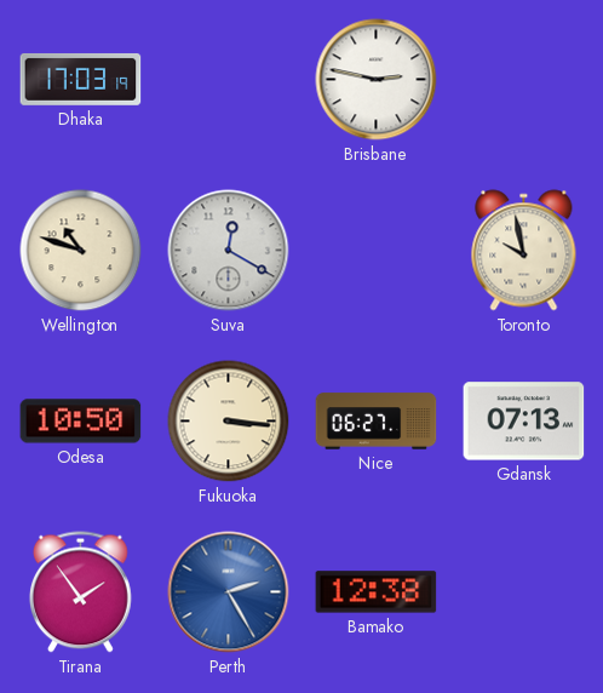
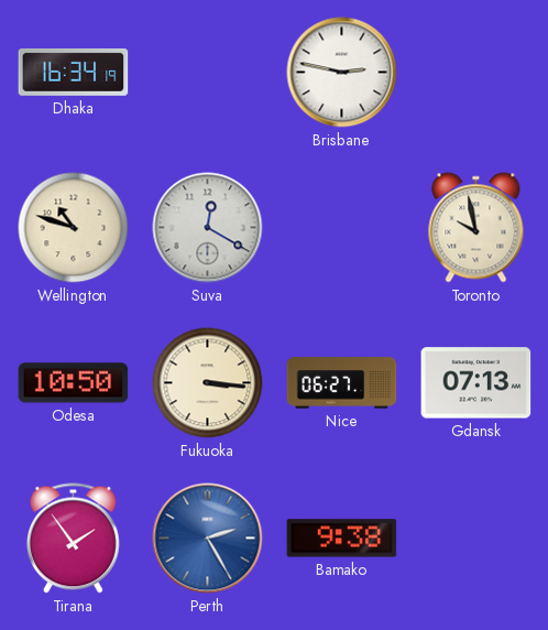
Dhaka: 17:03 -> 16:34 (74, 72)
Bamako: 12:38 -> 9:38 (342, 539)
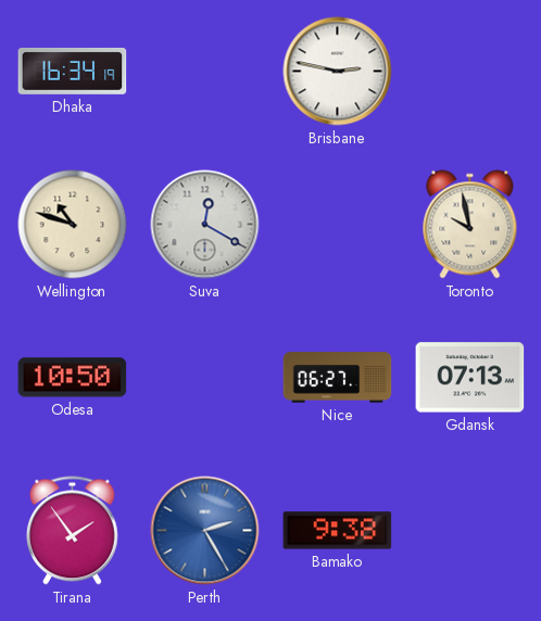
Fukuoka: 3:16 -> none (208, 383)
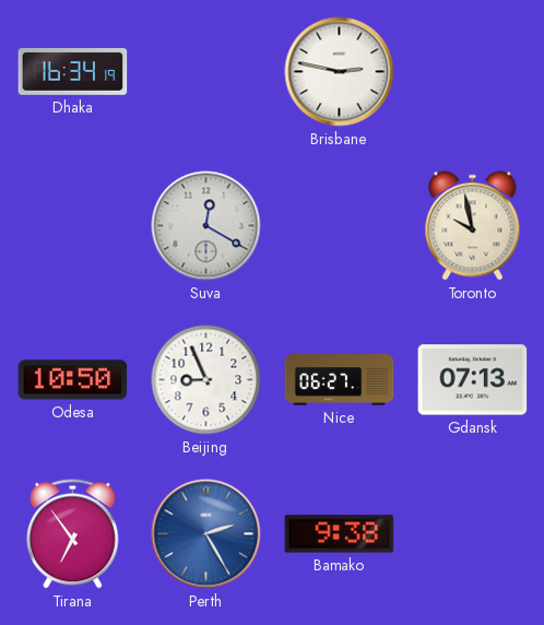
Wellington: 10:48 -> none (73, 225)
Beijing: none -> 8:56 (206, 380)
Tirana: 1:54 -> 6:54 (72, 534)
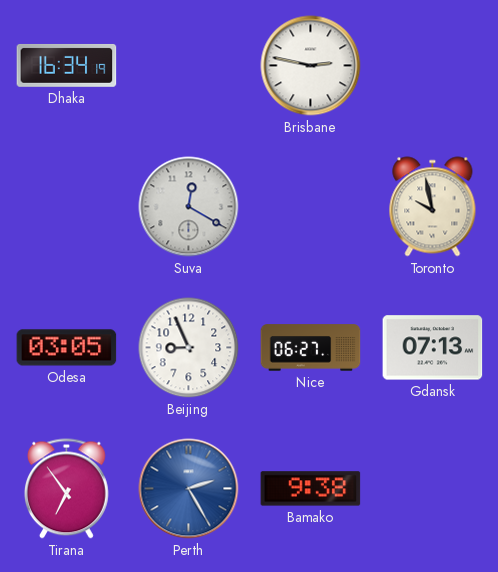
Odesa: 10:50 -> 03:05 (67, 348)
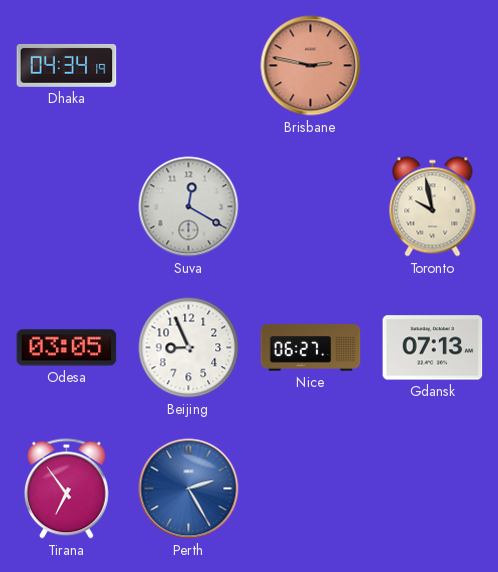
Dhaka: 16:34 -> 04:34 (67, 65)
Brisbane dial: white -> salmon (311, 66)
Bamako: 9:38 -> none (311, 489)
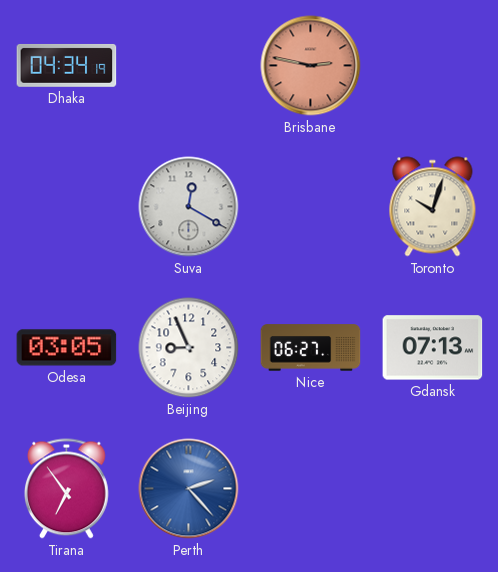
Toronto: 9:58 -> 10:03 (433, 207)
Perth: 2:25 -> 2:23 (189, 489)
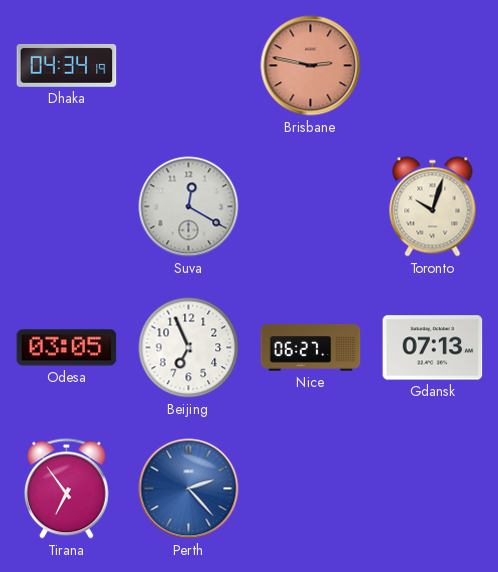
Beijing: 8:56 -> 6:56 (189, 348)
